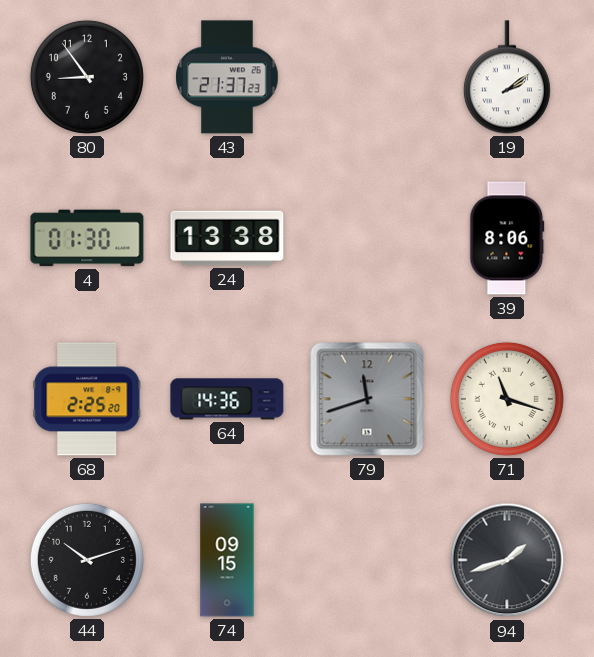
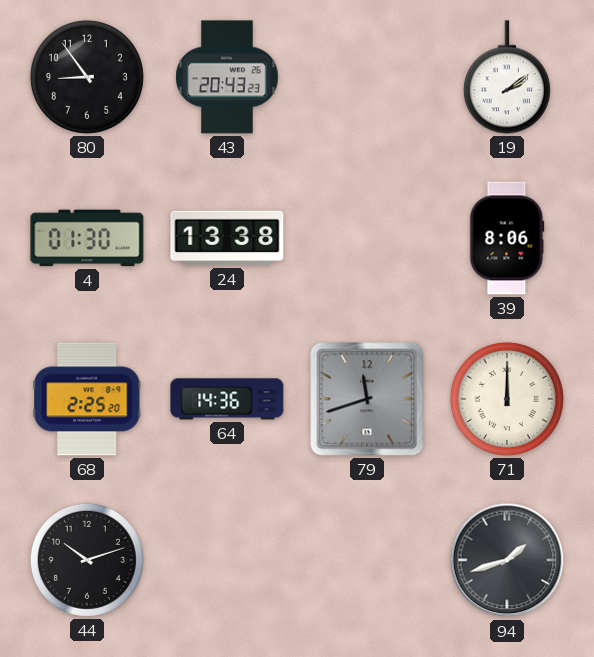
43: 21:37 -> 20:43 (227, 77)
71: 11:18 -> 12:00 (507, 399)
74: 09:15 -> none (227, 560)
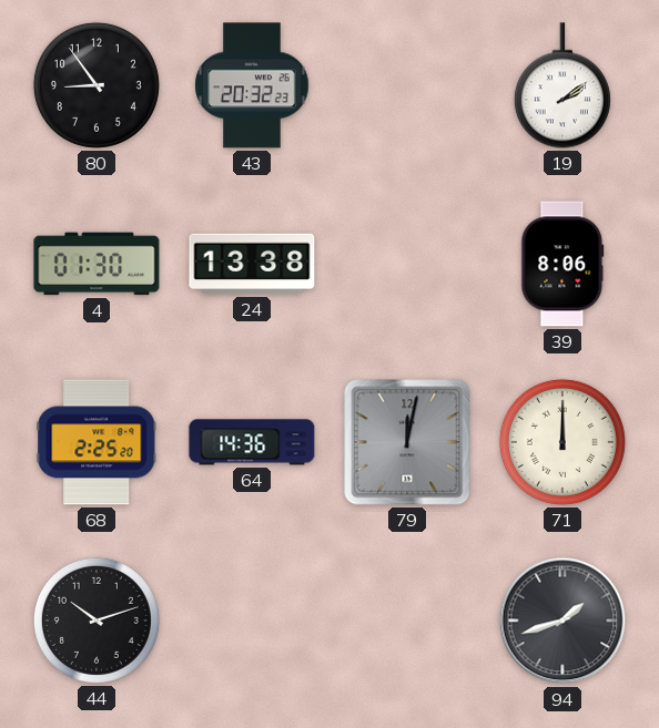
43: 20:43 -> 20:32 (252, 85)
79: 11:42 -> 12:02 (407, 442)
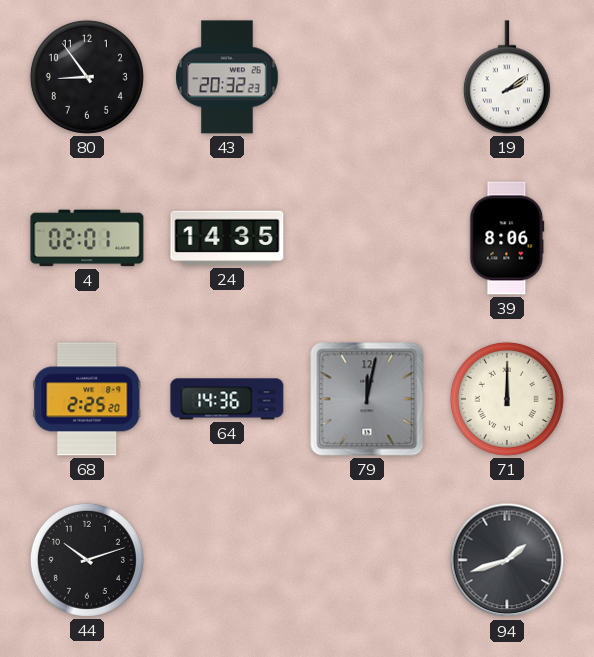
4: 01:30 -> 02:01 (87, 238)
24: 13:38 -> 14:35 (227, 238)
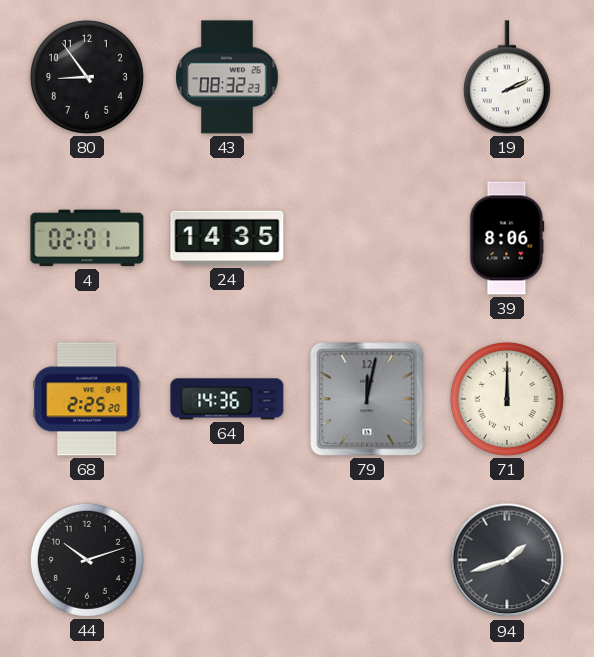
43: 20:32 -> 08:32 (227, 77)
19: 2:09 -> 2:11 (507, 77)
